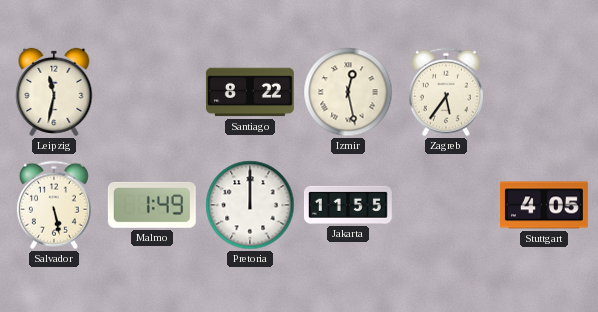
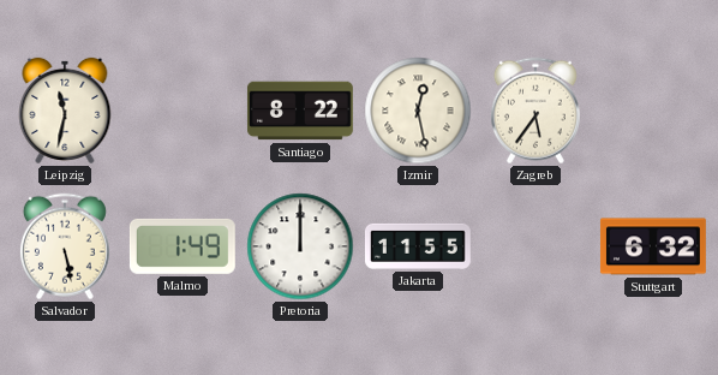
Stuttgart: 4:05 -> 6:32 (653, 246)
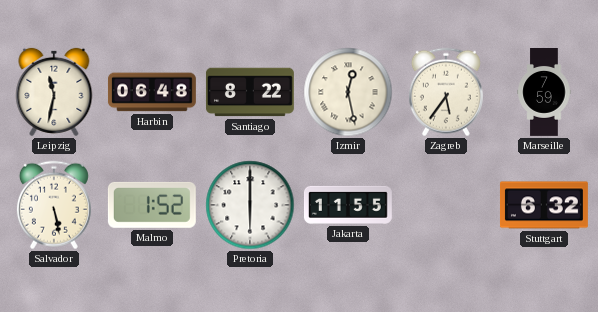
Harbin: none -> 06:48 (152, 92)
Marseille: none -> 7:59 (544, 93)
Malmo: 1:49 -> 1:52 (152, 205)
Pretoria: 12:00 -> 6:00 (250, 205)
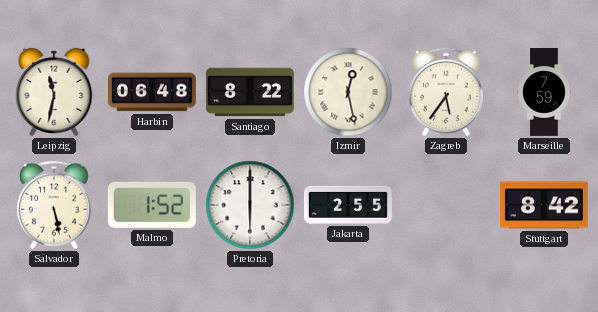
Jakarta: 11:55 -> 2:55 (348, 205)
Stuttgart: 6:32 -> 8:42 (544, 205)
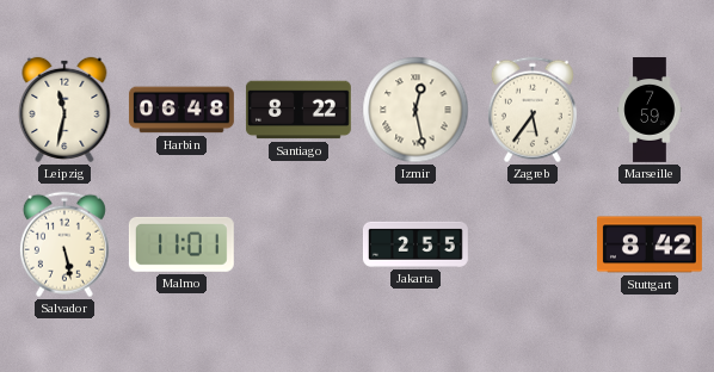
Malmo: 1:52 -> 11:01 (181, 244)
Pretoria: 6:00 -> none (250, 205)
